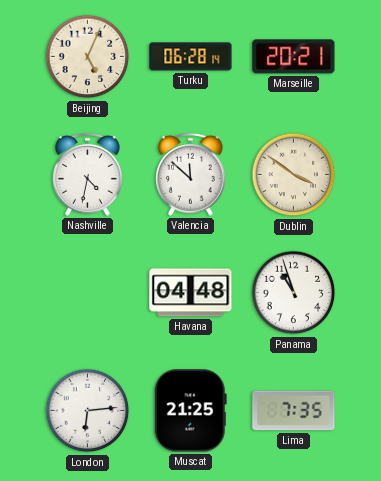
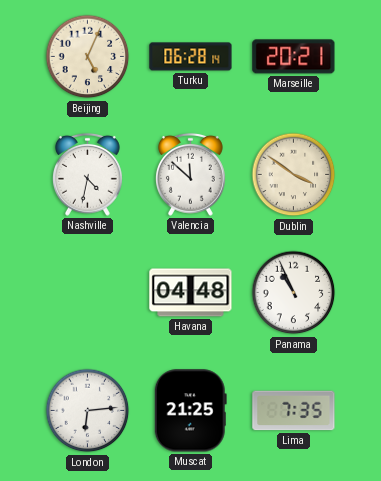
Panama: 10:57 -> 10:56 (294, 293)
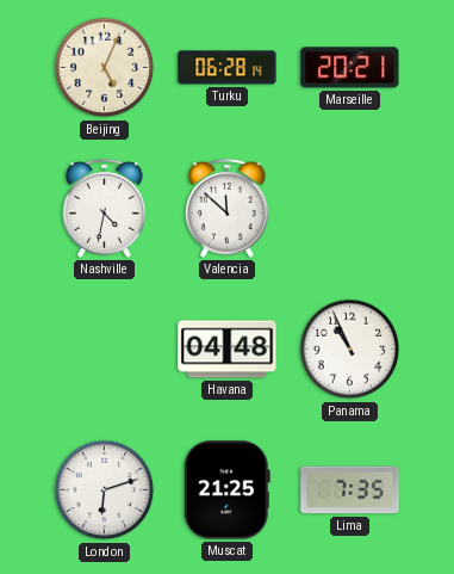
Dublin: 3:51 -> none (294, 175)
London: 6:14 -> 6:12 (105, 490)
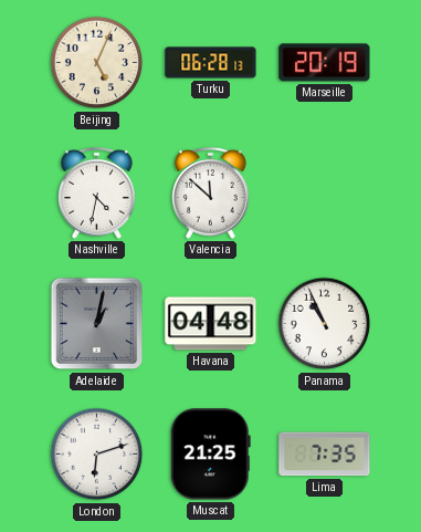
Turku: 06:28:14 -> 06:28:13 (211, 63)
Marseille: 20:21 -> 20:19 (325, 63)
Adelaide: none -> 1:02 (97, 324)
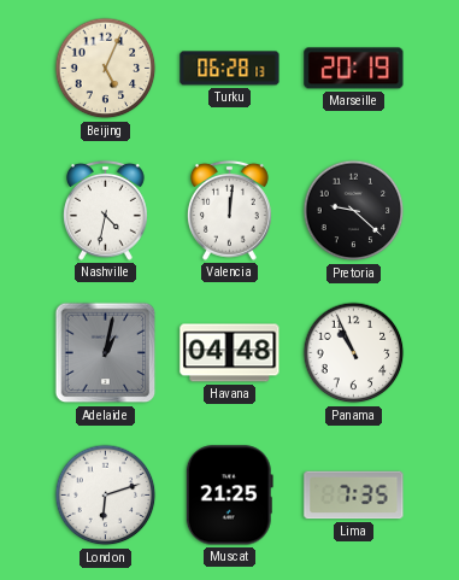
Valencia: 11:52 -> 12:01 (229, 210)
Pretoria: none -> 9:22 (354, 211)
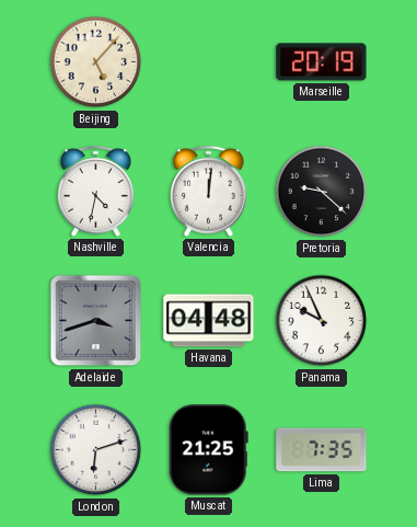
Beijing: 5:04 -> 5:07 (96, 62)
Turku: 06:28 -> none (230, 69)
Adelaide: 1:02 -> 3:42 (96, 321)
Panama: 10:56 -> 9:56 (322, 321)
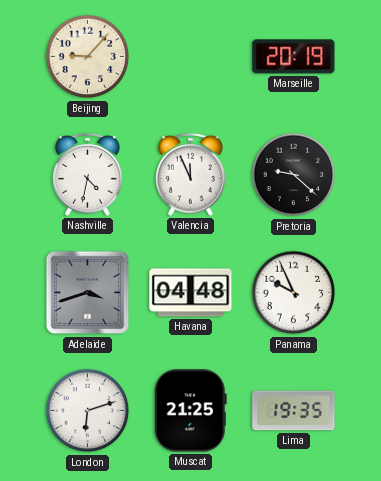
Beijing: 5:07 -> 9:07 (88, 57)
Valencia: 12:01 -> 11:56 (190, 174)
Lima: 7:35 -> 19:35 (294, 411)
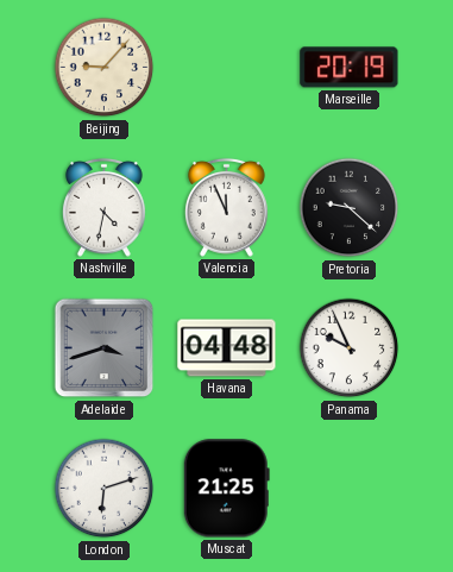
Lima: 19:35 -> none (294, 411)
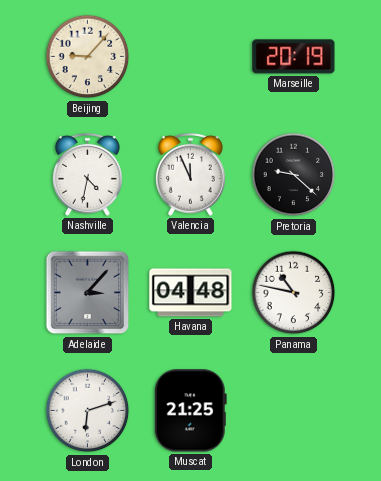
Adelaide: 3:42 -> 3:07 (88, 293)
Panama: 9:56 -> 10:47 (294, 293)
